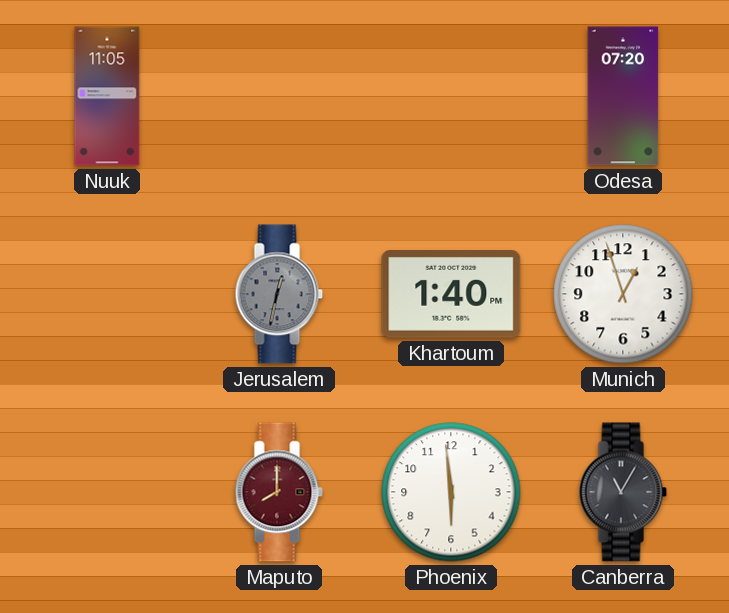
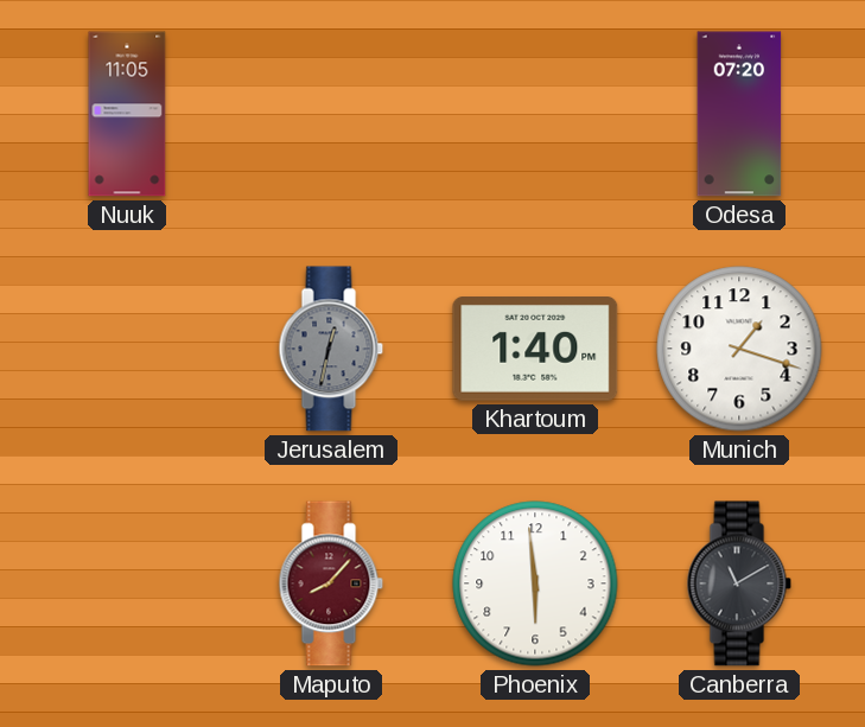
Munich: 12:57 -> 1:18 (739, 349)
Maputo: 8:00 -> 8:07 (331, 583)
Canberra: 11:05 -> 11:10 (739, 583)
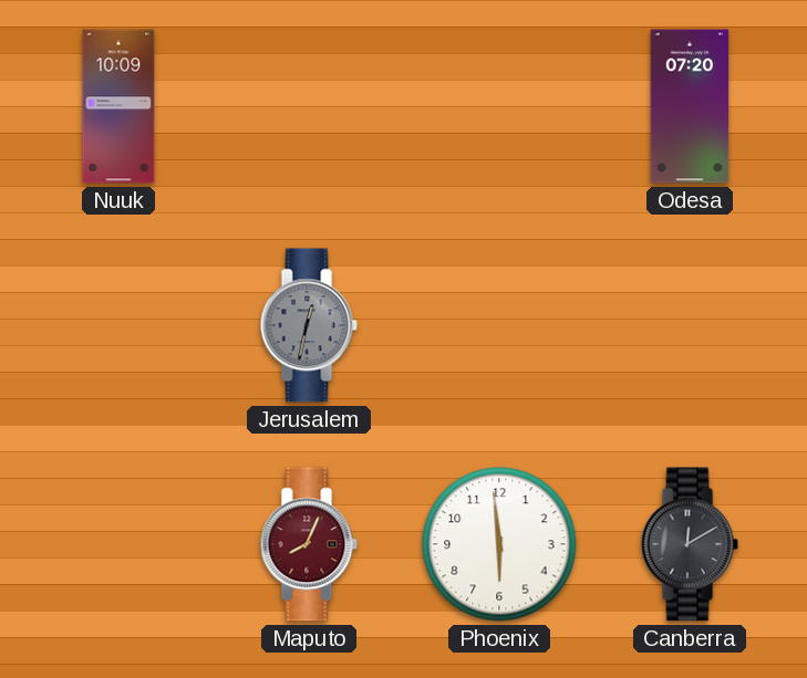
Nuuk: 11:05 -> 10:09 (118, 106)
Khartoum: 1:40 -> none (535, 350)
Munich: 1:18 -> none (739, 349)
Maputo: 8:07 -> 8:04 (309, 544)
Canberra: 11:10 -> 12:10 (690, 544)
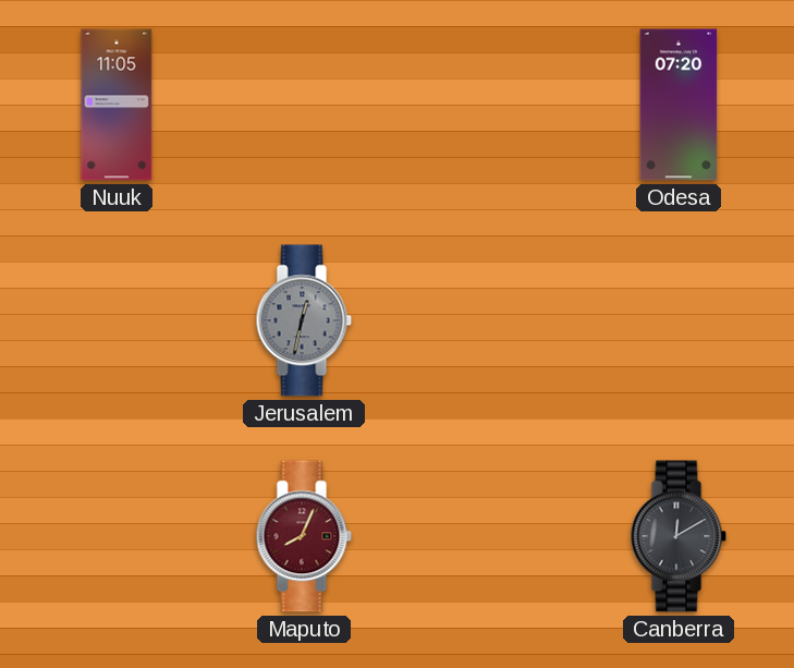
Nuuk: 10:09 -> 11:05 (117, 105)
Phoenix: 5:59 -> none (499, 544)
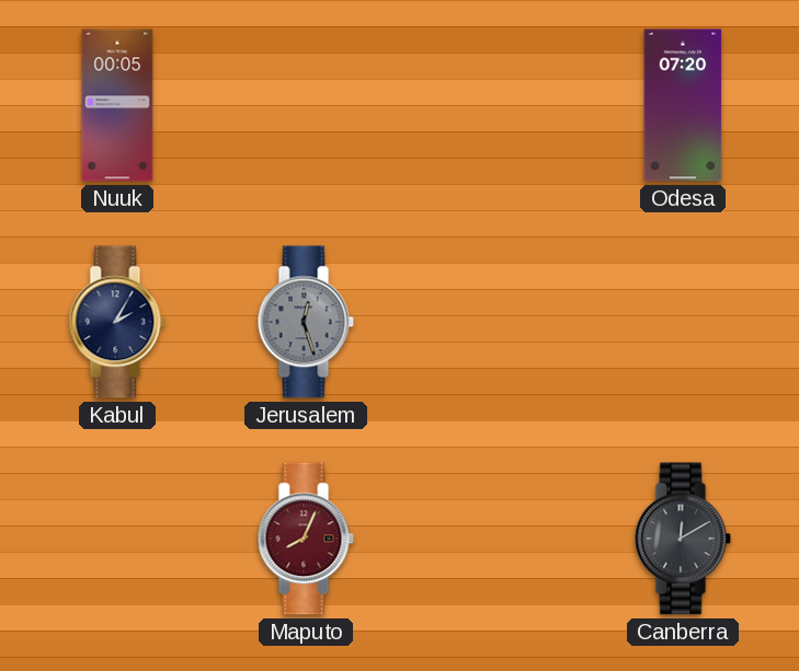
Nuuk: 11:05 -> 00:05 (117, 105)
Kabul: none -> 2:05 (117, 322)
Jerusalem: 12:32 -> 12:27 (306, 322)
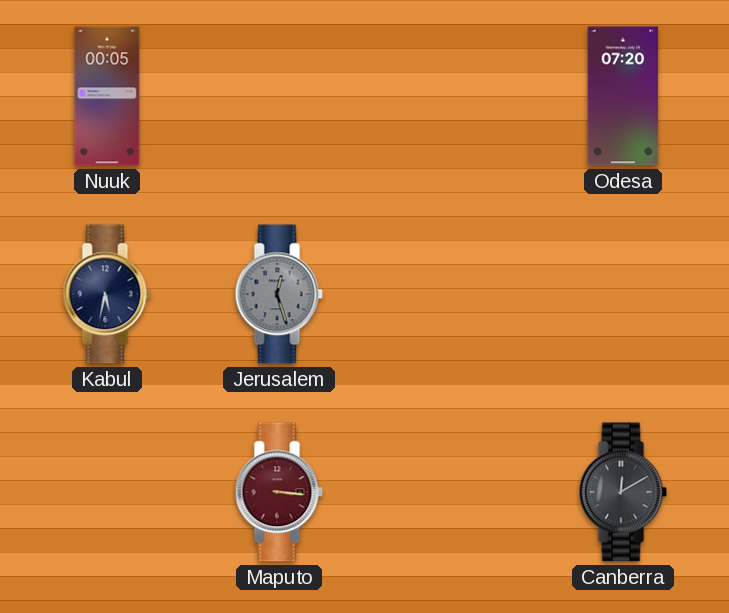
Kabul: 2:05 -> 5:32 (107, 294)
Maputo: 8:04 -> 3:16 (279, 492)
